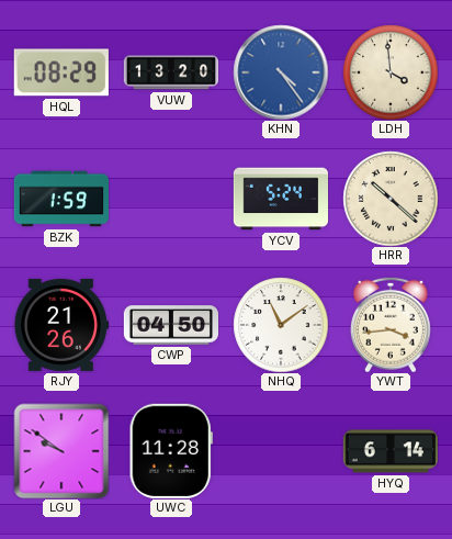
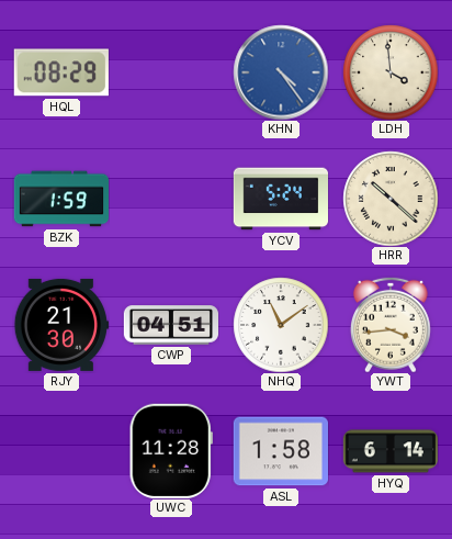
VUW: 13:20 -> none (171, 72)
RJY: 21:26 -> 21:30 (60, 325)
CWP: 04:50 -> 04:51 (171, 325)
LGU: 9:51 -> none (61, 451)
ASL: none -> 1:58 (280, 451)
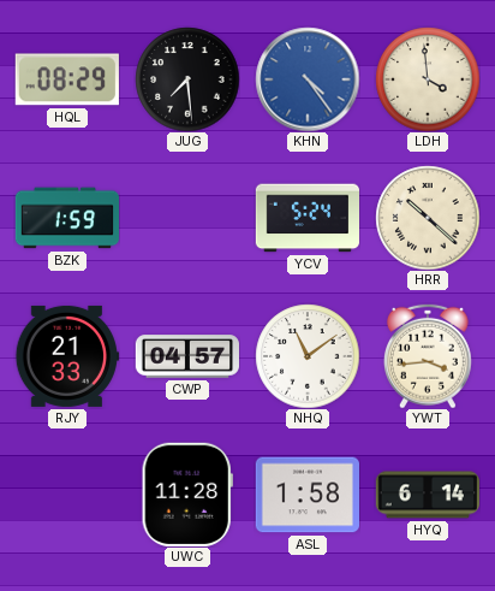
JUG: none -> 7:29 (187, 79)
RJY: 21:30 -> 21:33 (66, 356)
CWP: 04:51 -> 04:57 (187, 356)
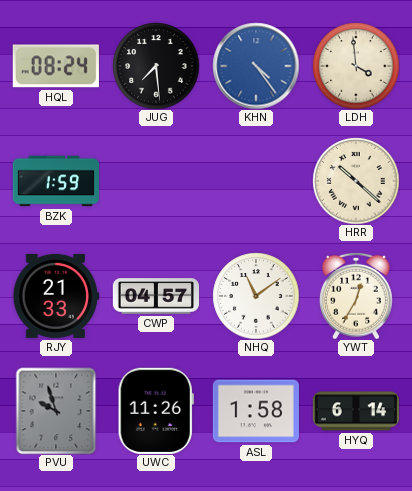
HQL: 08:29 -> 08:24 (56, 66)
YCV: 5:24 -> none (308, 218)
YWT: 3:44 -> 12:35 (356, 296)
PVU: none -> 9:57 (56, 411)
UWC: 11:28 -> 11:26 (156, 411)
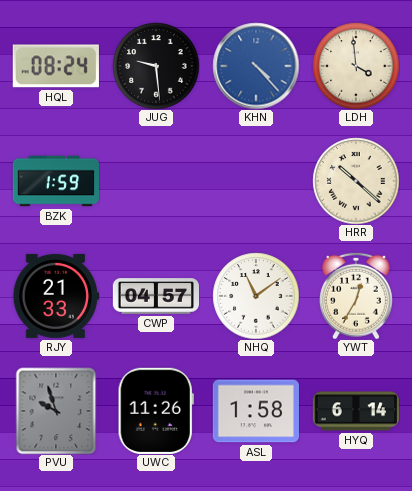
JUG: 7:29 -> 9:29 (156, 66)
KHN: 4:24 -> 4:23 (256, 66)
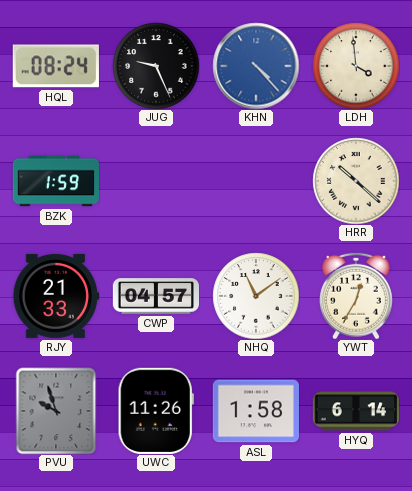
JUG: 9:29 -> 9:26 (156, 66)
